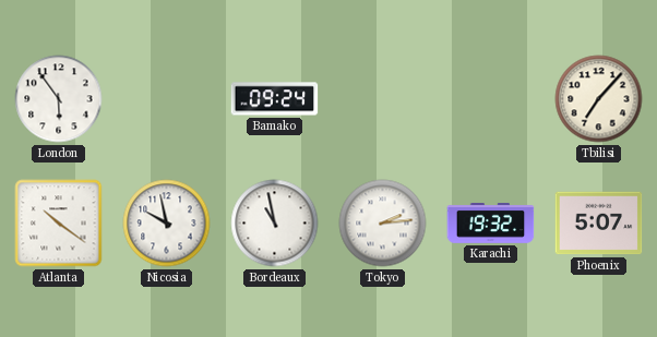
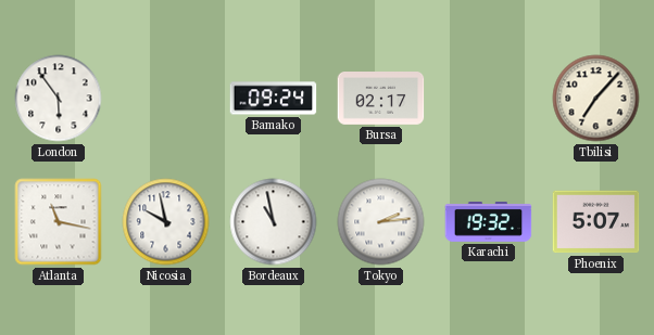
Bursa: none -> 02:17 (381, 99)
Atlanta: 10:21 -> 11:17 (59, 222)
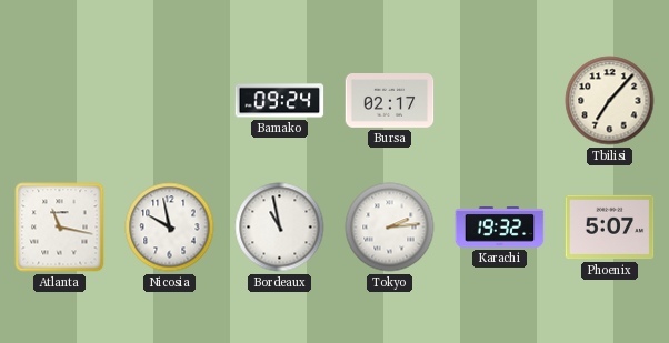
London: 5:54 -> none (59, 99)
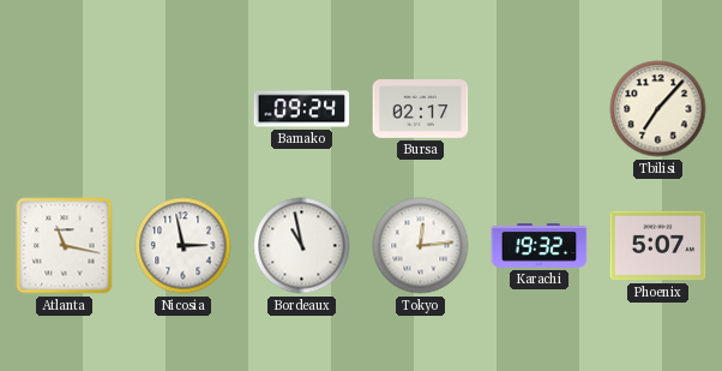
Nicosia: 9:58 -> 2:58 (183, 246)
Tokyo: 2:14 -> 12:14 (421, 246)
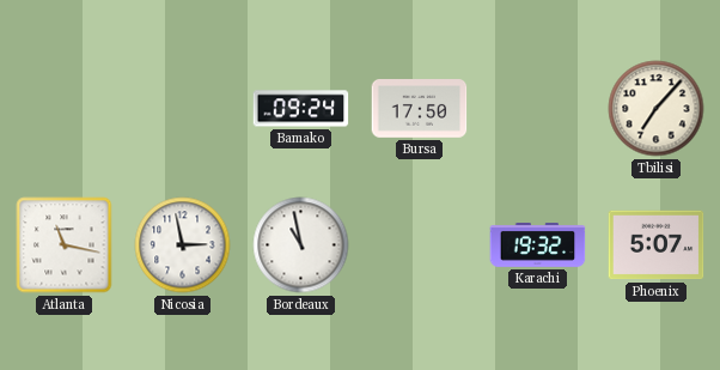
Bursa: 02:17 -> 17:50 (420, 109)
Tokyo: 12:14 -> none (421, 246)
